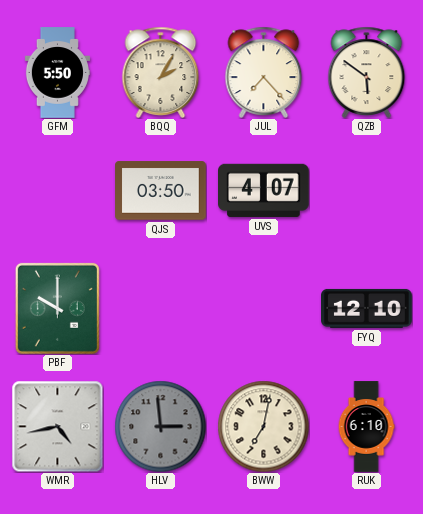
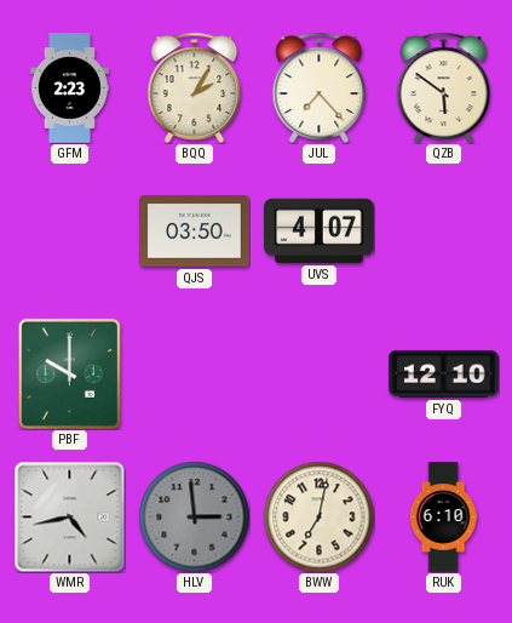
GFM: 5:50 -> 2:23 (69, 88)
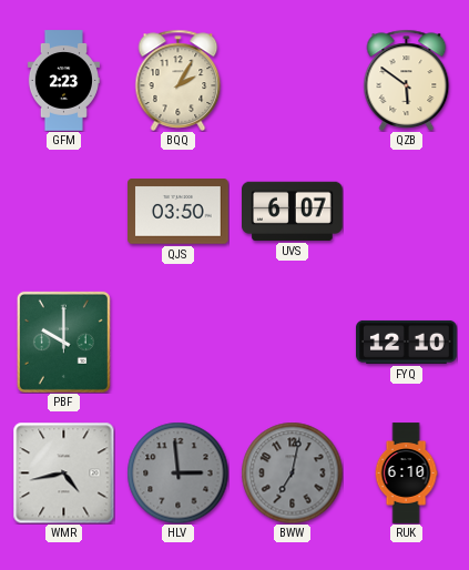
JUL: 7:23 -> none (320, 87)
UVS: 4:07 -> 6:07 (293, 211)
BWW dial: cream -> grey (292, 472)
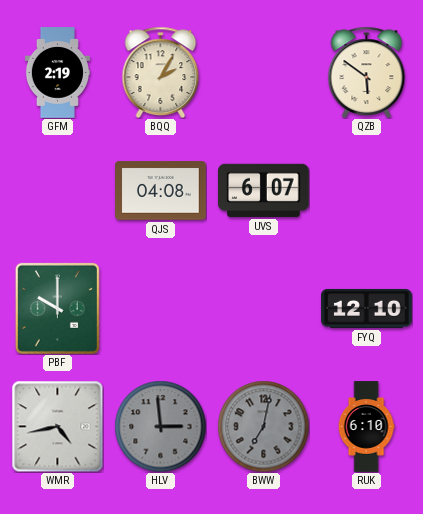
GFM: 2:23 -> 2:19 (57, 73)
QJS: 03:50 -> 04:08 (161, 191)
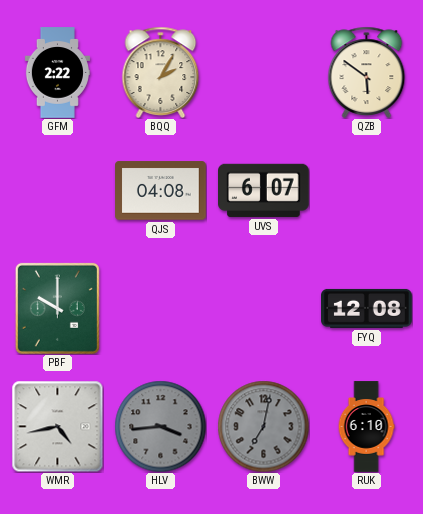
GFM: 2:19 -> 2:22 (57, 73)
FYQ: 12:10 -> 12:08 (367, 308)
HLV: 2:59 -> 3:44 (160, 426)
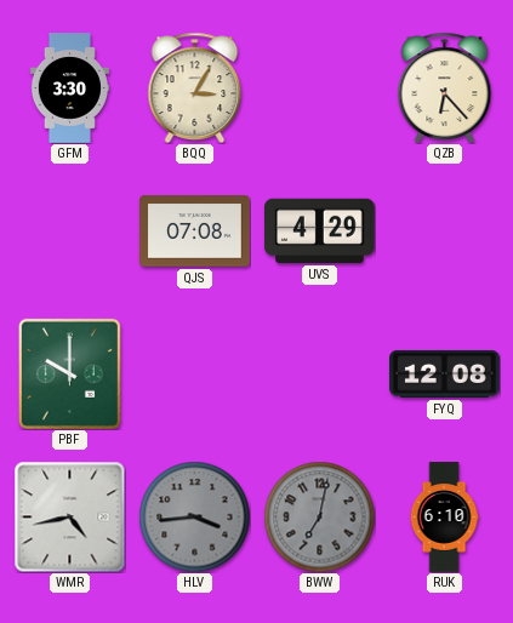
GFM: 2:22 -> 3:30 (69, 88)
BQQ: 2:05 -> 3:05 (195, 87)
QZB: 5:51 -> 6:23 (445, 87)
QJS: 04:08 -> 07:08 (195, 232)
UVS: 6:07 -> 4:29 (320, 230)
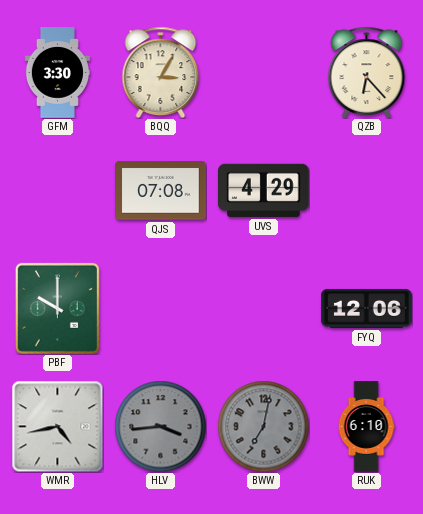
FYQ: 12:08 -> 12:06 (367, 308)
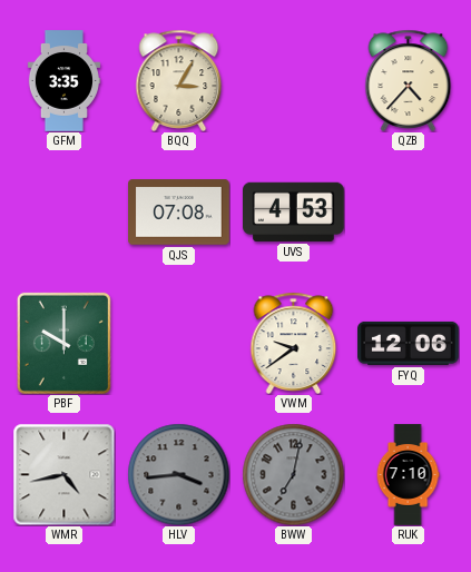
GFM: 3:30 -> 3:35 (63, 81)
QZB: 6:23 -> 4:37 (409, 80)
UVS: 4:29 -> 4:53 (294, 211)
VWM: none -> 9:39 (294, 343)
RUK: 6:10 -> 7:10 (408, 475)
